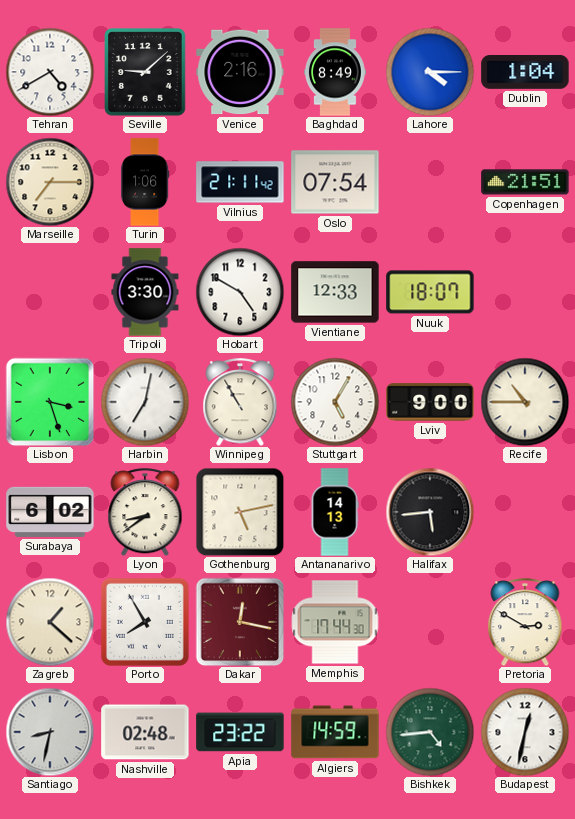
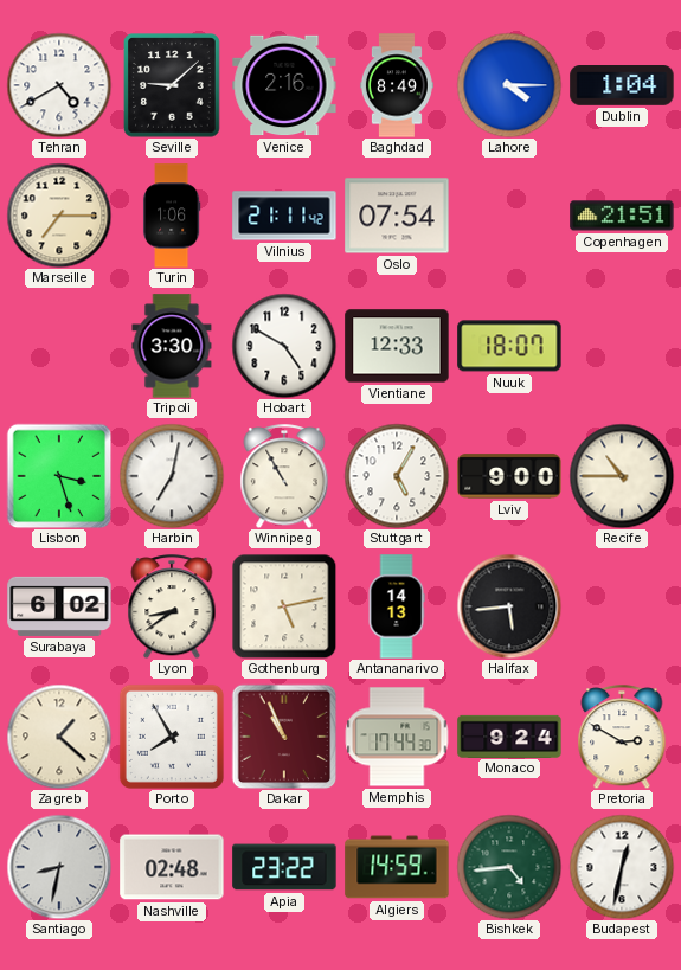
Dakar: 12:17 -> 10:56 (284, 737)
Monaco: none -> 9:24 (509, 735)
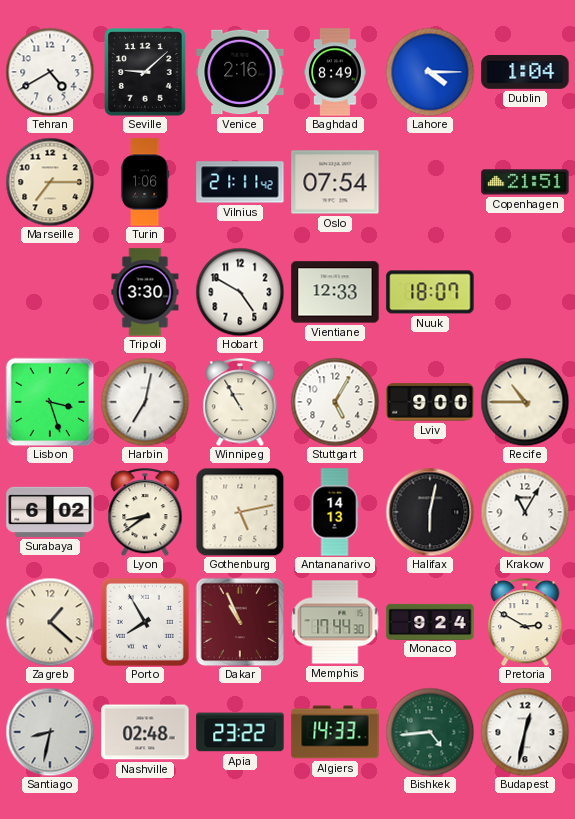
Halifax: 5:44 -> 6:02 (430, 512)
Krakow: none -> 11:05 (525, 512)
Algiers: 14:59 -> 14:33 (335, 732)
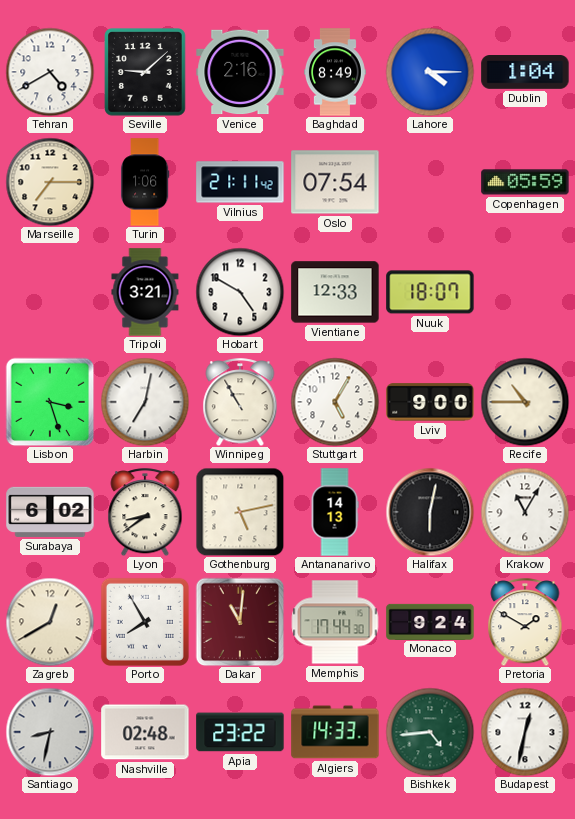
Copenhagen: 21:51 -> 05:59 (525, 182)
Tripoli: 3:30 -> 3:21 (145, 292)
Zagreb: 1:22 -> 12:40 (50, 622)
Dakar: 10:56 -> 11:01 (240, 622)
Pretoria: 2:50 -> 1:50 (525, 622)
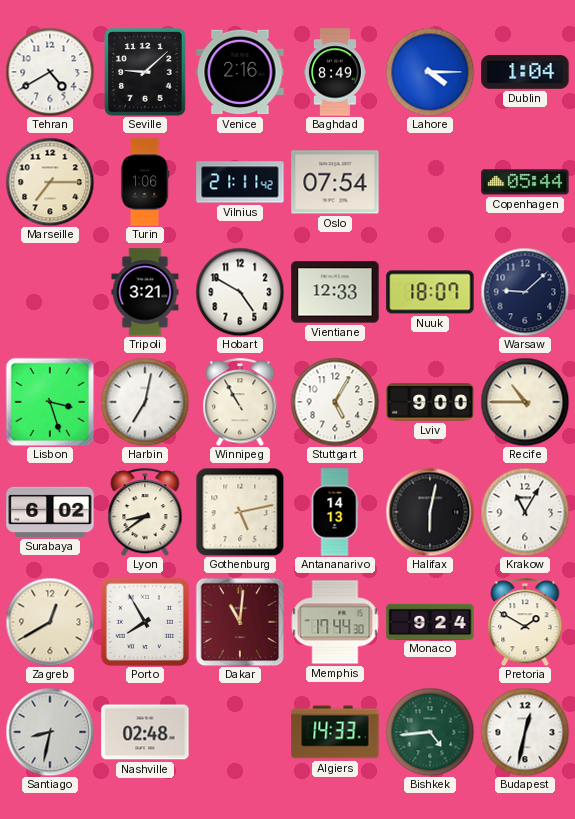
Copenhagen: 05:59 -> 05:44 (525, 182)
Warsaw: none -> 9:08 (525, 292)
Apia: 23:22 -> none (240, 732)
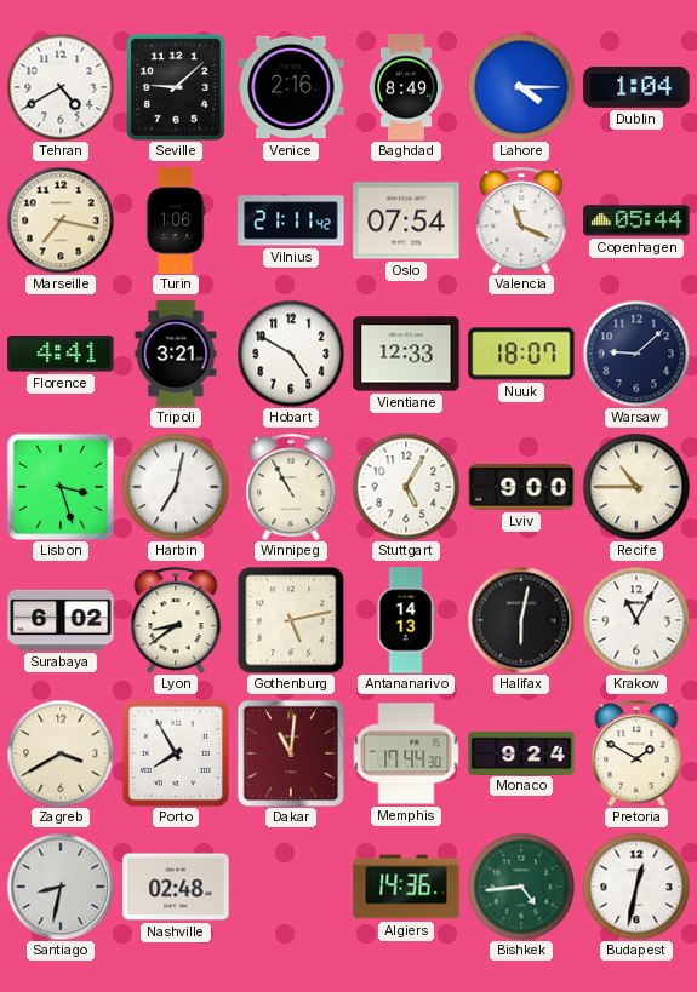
Marseille: 7:15 -> 7:17 (61, 220)
Valencia: none -> 11:19 (521, 220)
Florence: none -> 4:41 (61, 354)
Zagreb: 12:40 -> 3:40 (61, 753)
Algiers: 14:33 -> 14:36 (406, 887)
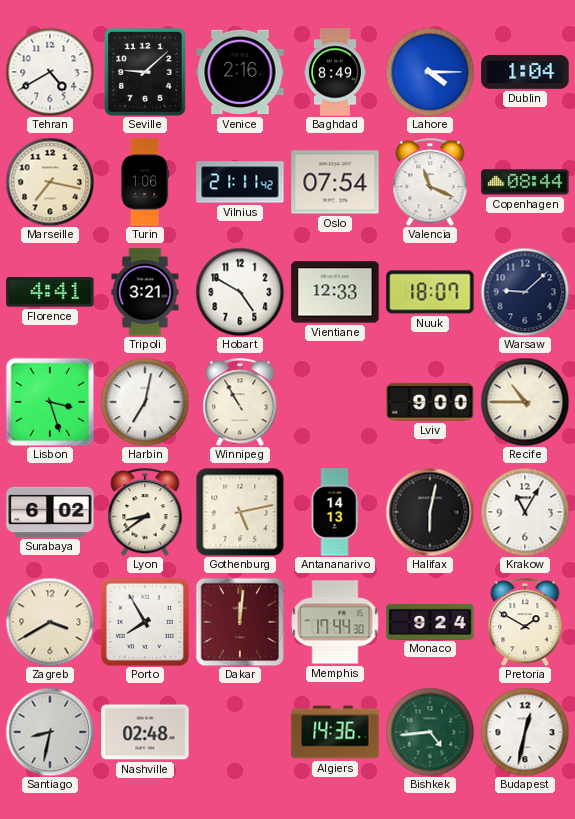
Copenhagen: 05:44 -> 08:44 (525, 182)
Stuttgart: 5:05 -> none (406, 487)
Dakar: 11:01 -> 12:01 (240, 622)
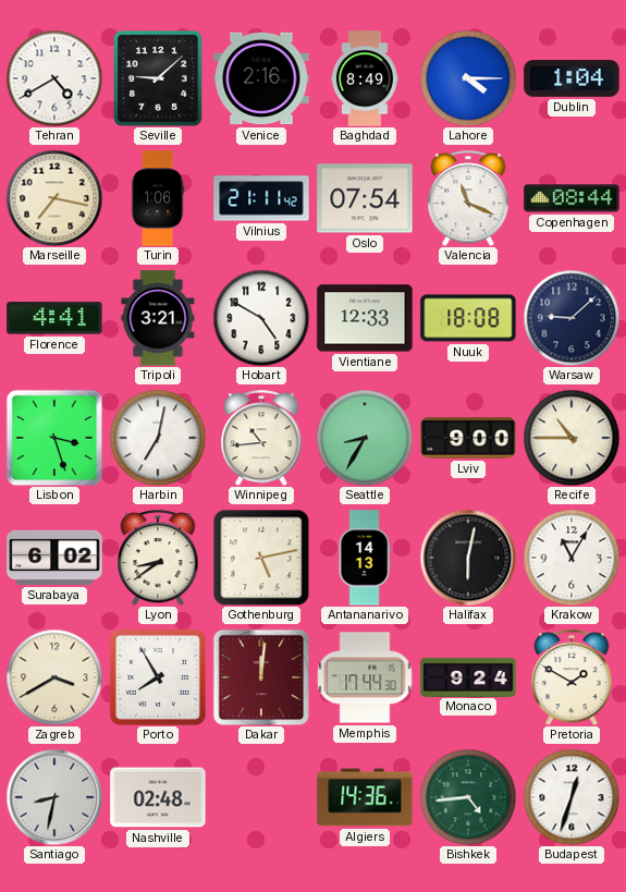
Nuuk: 18:07 -> 18:08 (468, 318)
Winnipeg: 10:55 -> 10:44 (261, 438)
Seattle: none -> 8:35 (365, 438)
Budapest: 12:32 -> 12:33 (572, 797)
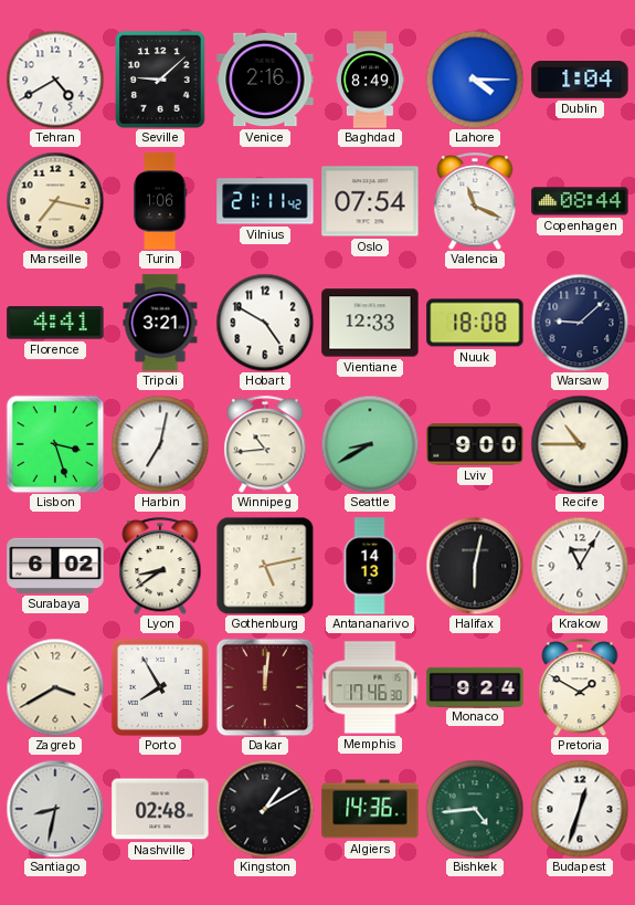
Seattle: 8:35 -> 8:40 (370, 444)
Memphis: 17:44 -> 17:46 (370, 687)
Kingston: none -> 1:10 (265, 809)
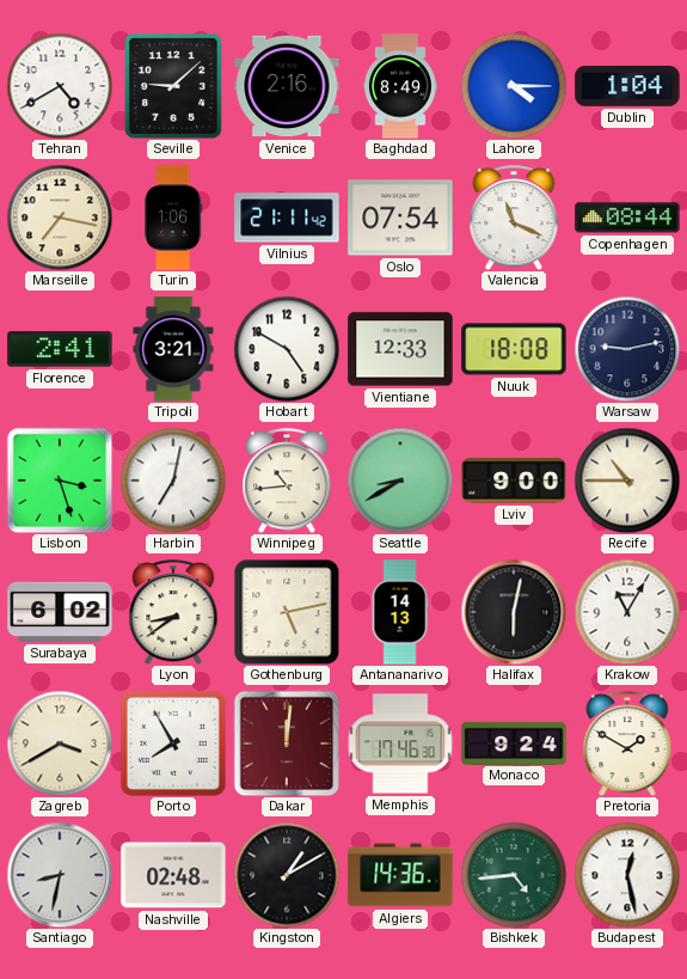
Florence: 4:41 -> 2:41 (60, 349)
Warsaw: 9:08 -> 9:13 (627, 349)
Budapest: 12:33 -> 12:28 (627, 875)
